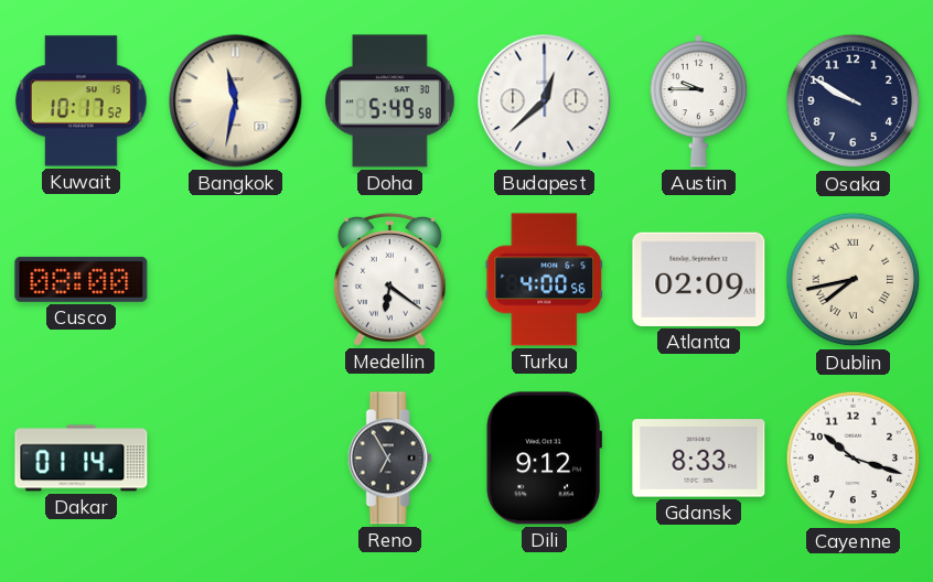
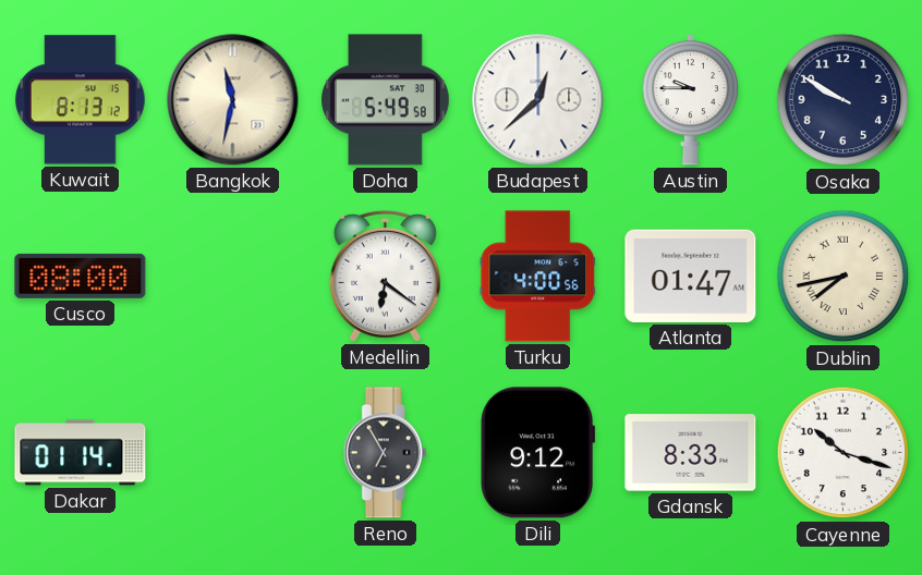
Kuwait: 10:17 -> 8:13 (81, 100)
Atlanta: 02:09 -> 01:47 (691, 276)
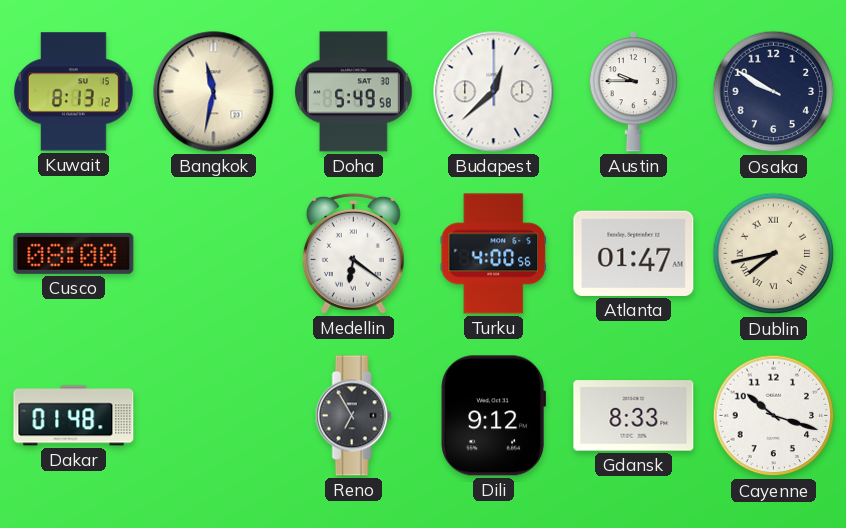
Dakar: 01:14 -> 01:48 (74, 416)
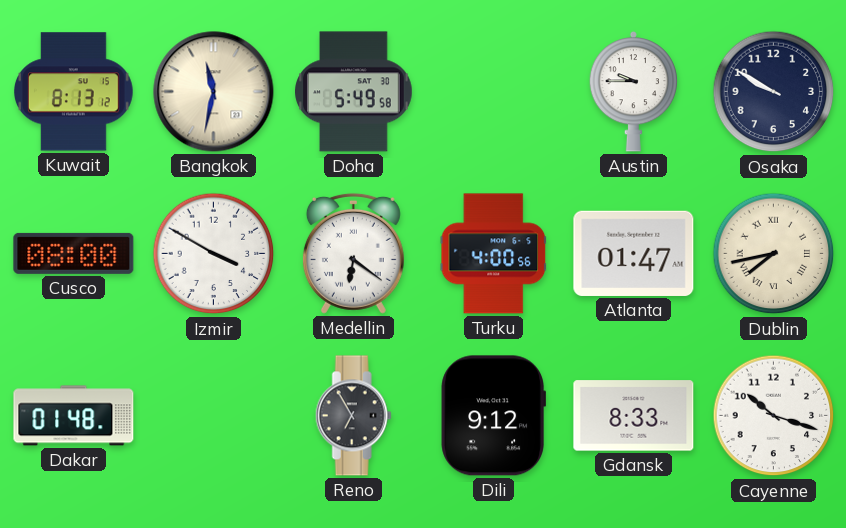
Budapest: 12:38 -> none (494, 92)
Izmir: none -> 3:50 (214, 254)
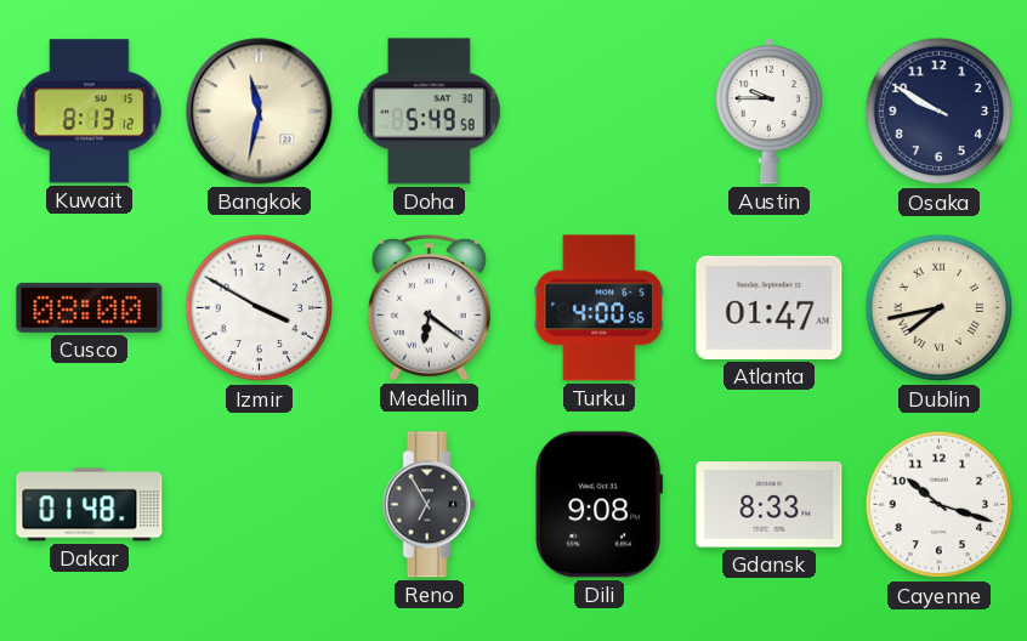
Dili: 9:12 -> 9:08 (598, 505)
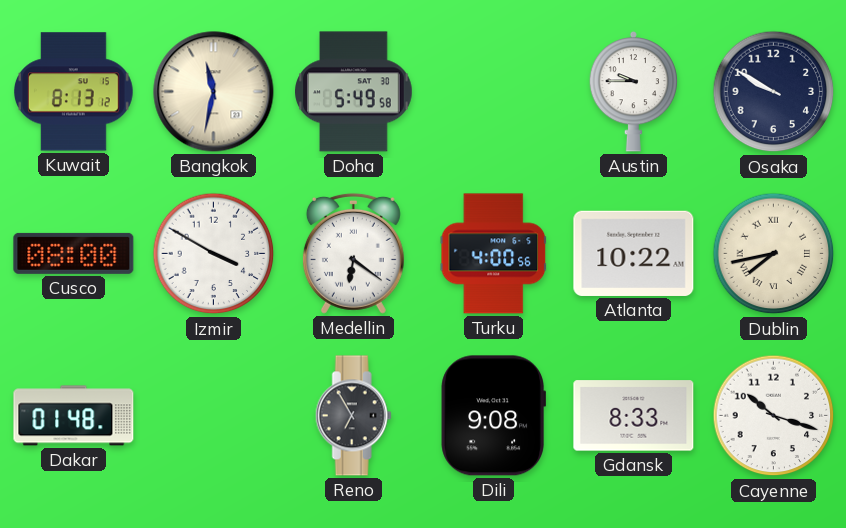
Atlanta: 01:47 -> 10:22 (634, 253)
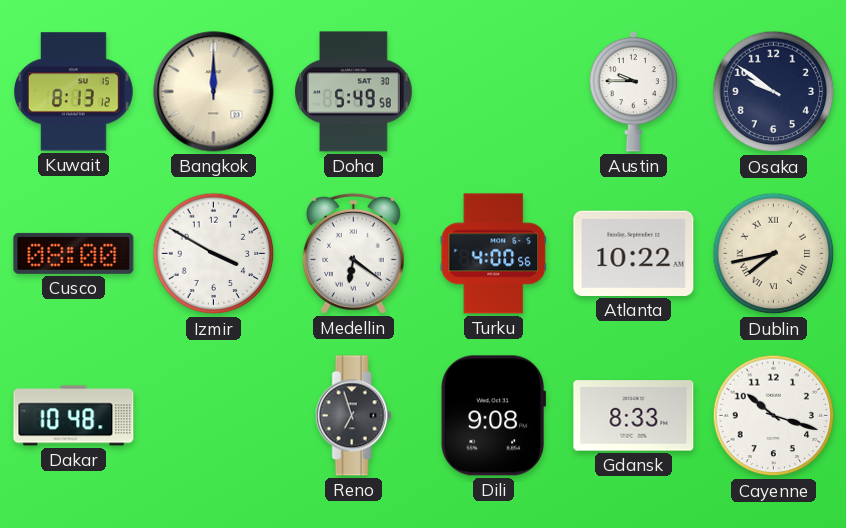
Bangkok: 11:32 -> 12:00 (214, 92)
Osaka: 9:50 -> 9:51 (774, 92)
Dakar: 01:48 -> 10:48 (74, 416)
Reno: 6:55 -> 6:57 (353, 416)
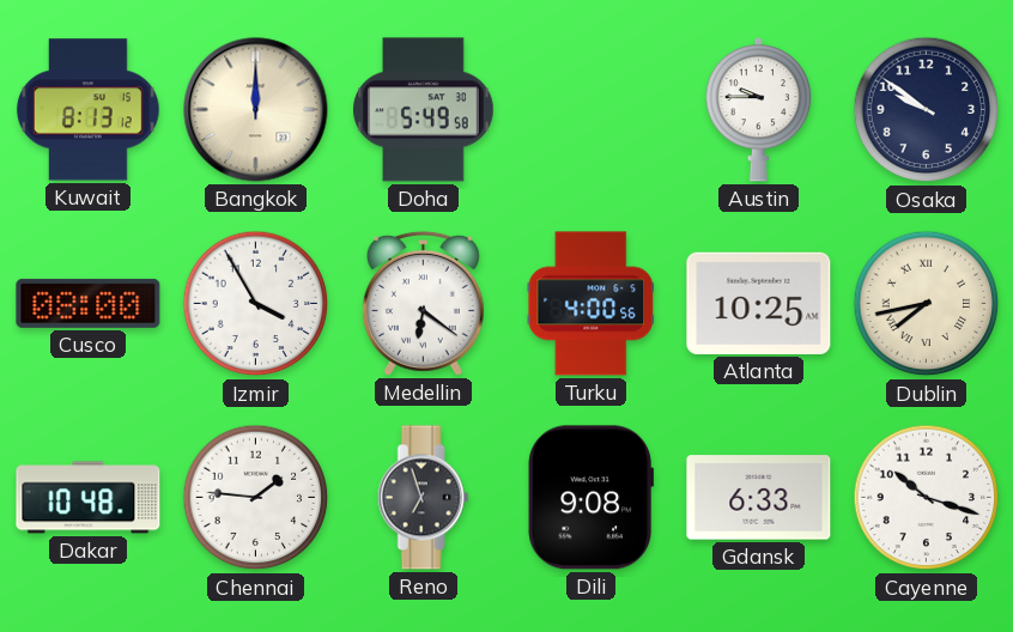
Izmir: 3:50 -> 3:55 (256, 304)
Atlanta: 10:22 -> 10:25 (759, 303)
Chennai: none -> 1:46 (256, 498)
Gdansk: 8:33 -> 6:33 (759, 498)
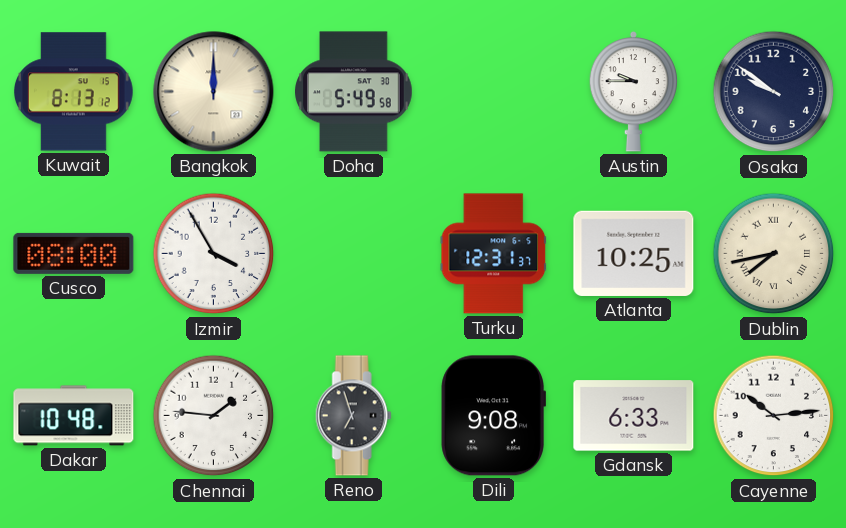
Medellin: 6:21 -> none (423, 303)
Turku: 4:00 -> 12:31 (494, 254)
Cayenne: 10:18 -> 10:14 (774, 416)
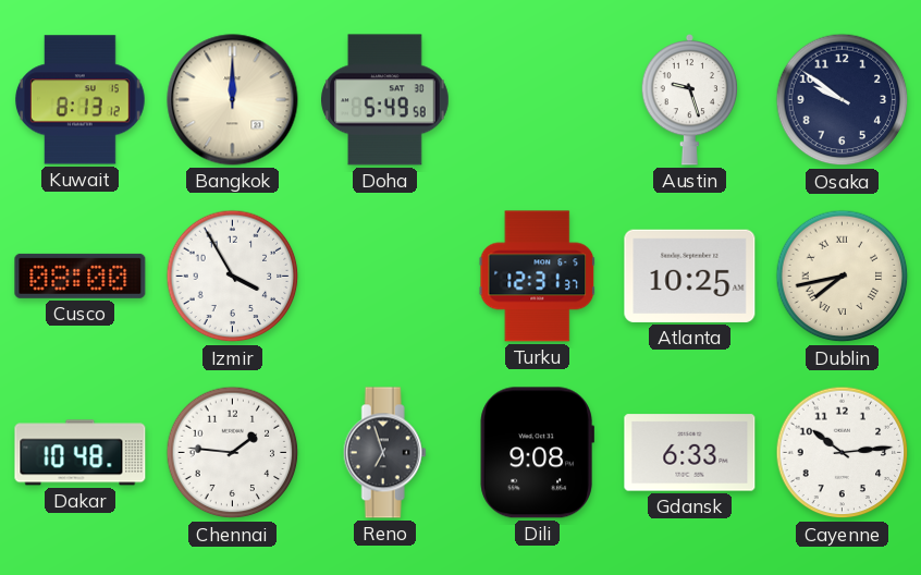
Austin: 9:45 -> 9:27 (690, 99)
